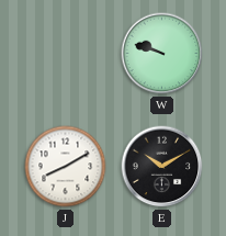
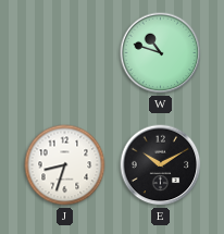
W: 9:48 -> 10:48 (161, 53)
J: 8:10 -> 8:33 (65, 165)
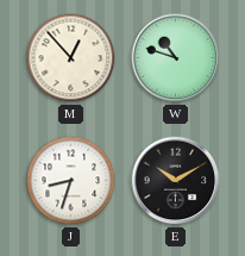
M: none -> 12:53 (71, 58)
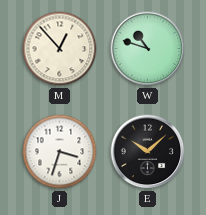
J: 8:33 -> 3:33 (60, 152)
E: 10:10 -> 10:08 (148, 152)
